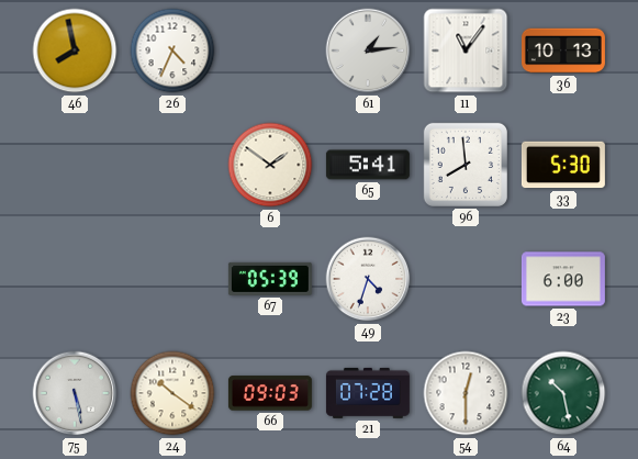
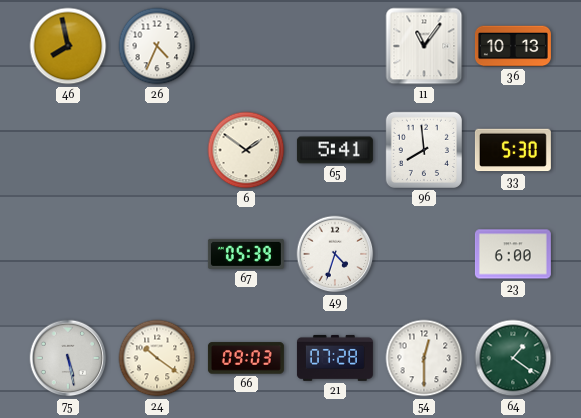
61: 1:14 -> none (368, 51)
64: 10:28 -> 1:21 (513, 358)
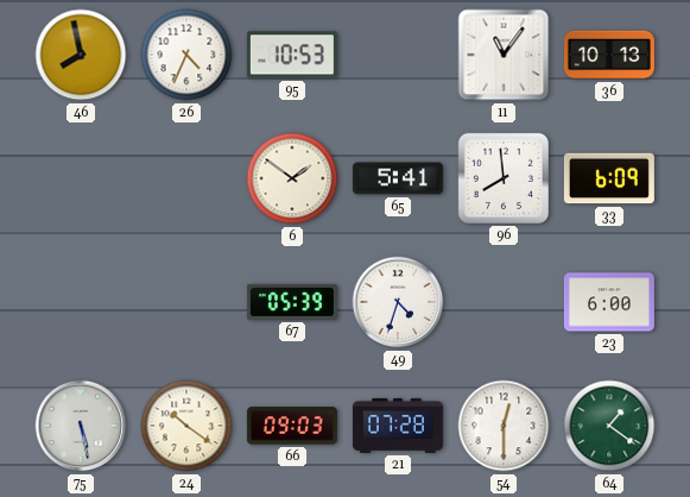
95: none -> 10:53 (292, 55)
33: 5:30 -> 6:09 (609, 178)
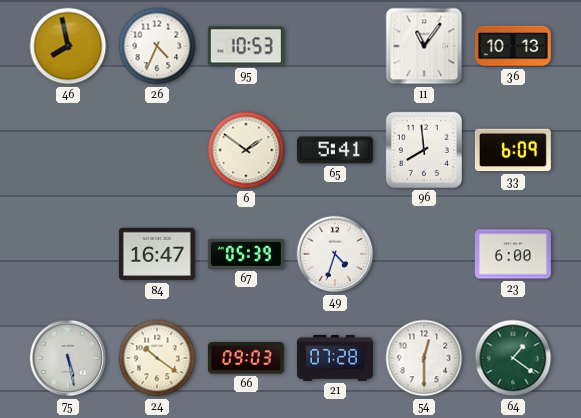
84: none -> 16:47 (157, 254)
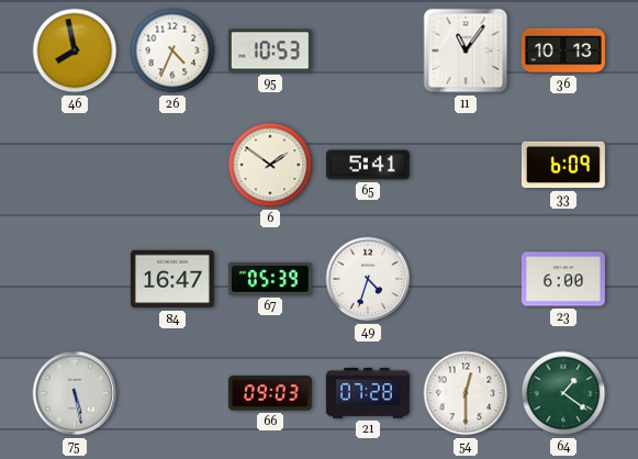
96: 7:59 -> none (424, 150)
24: 10:21 -> none (157, 358)
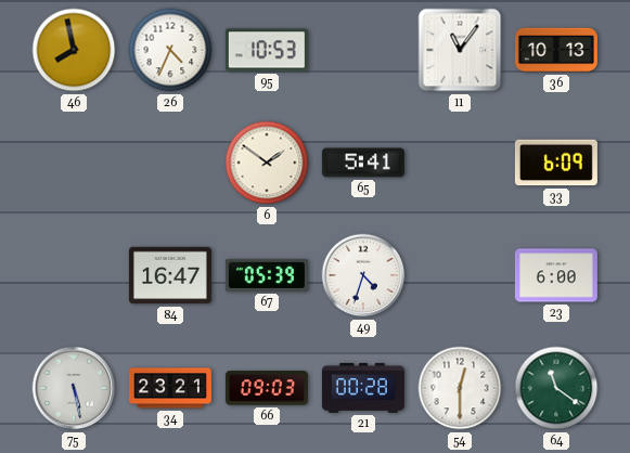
34: none -> 23:21 (170, 388)
21: 07:28 -> 00:28 (363, 388)
64: 1:21 -> 11:21 (556, 388)
